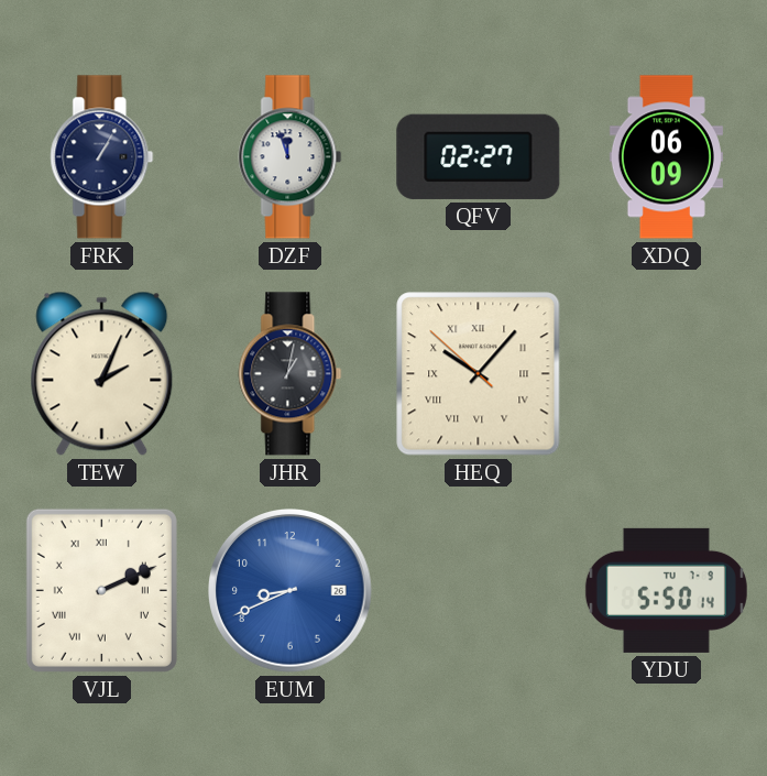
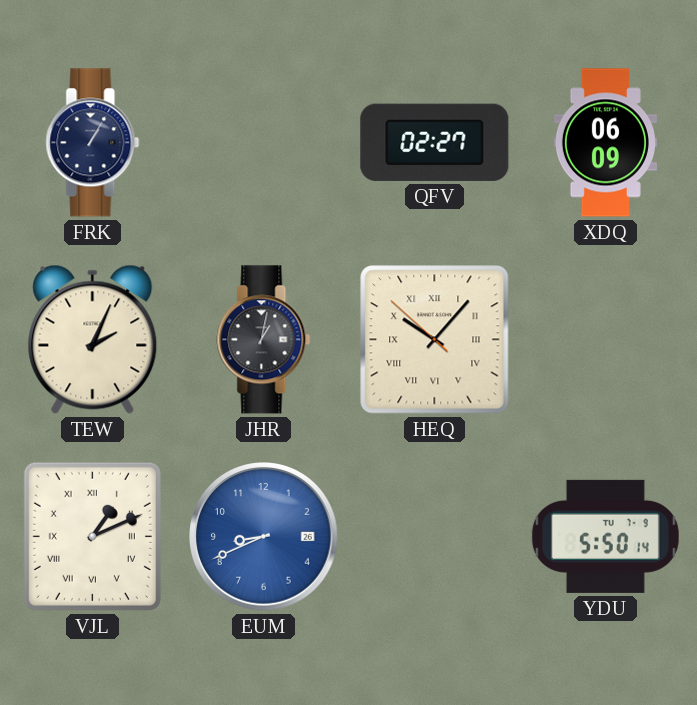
DZF: 11:57 -> none (291, 157)
VJL: 2:11 -> 1:11 (92, 536)
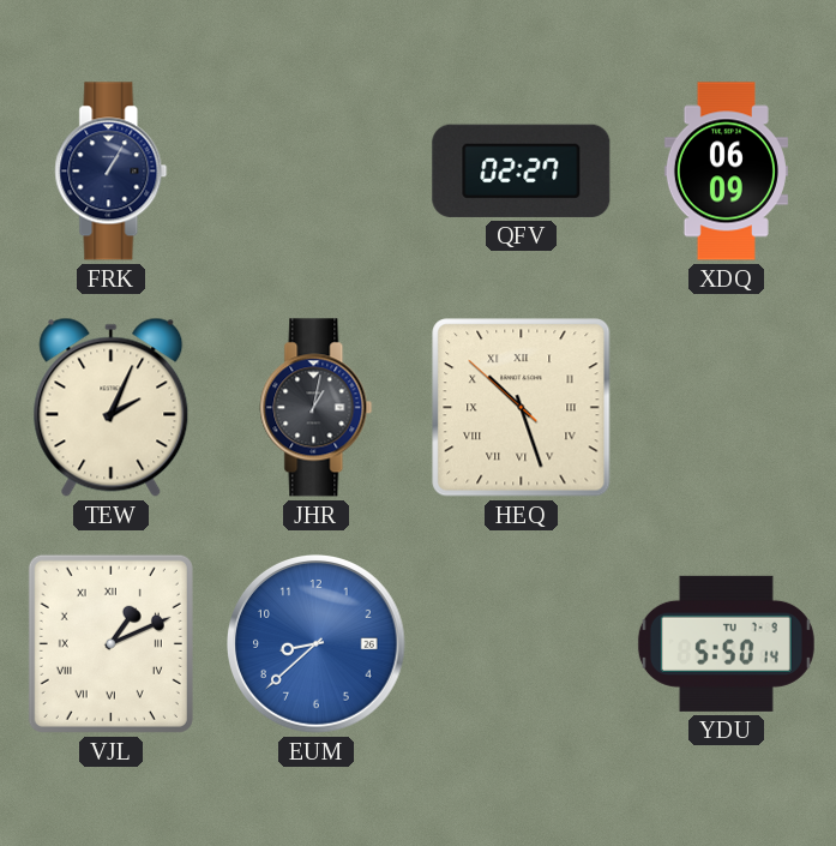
HEQ: 10:06 -> 10:26 (522, 408)
EUM: 8:41 -> 8:38 (317, 644)
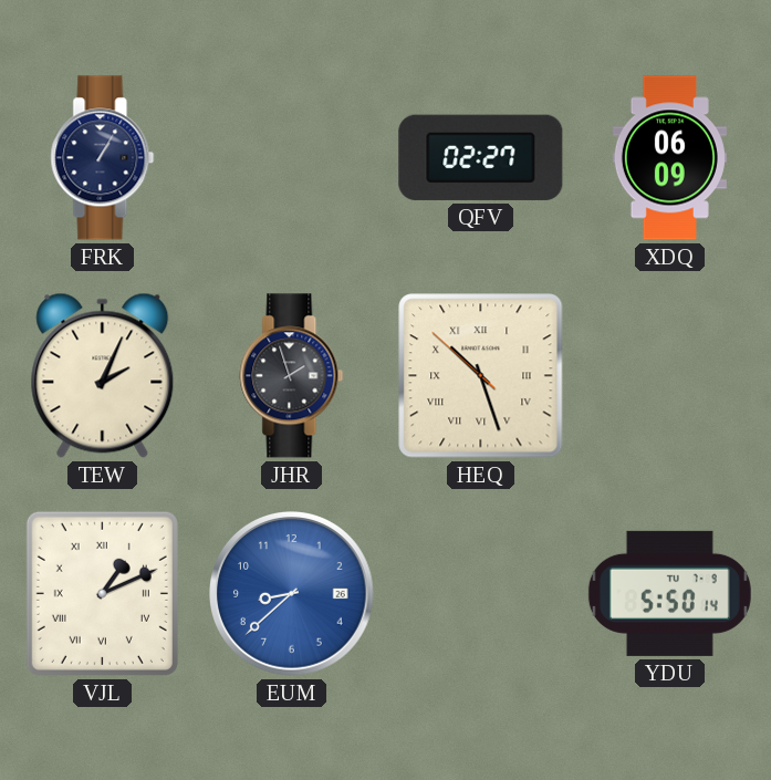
JHR: 1:02 -> 1:57 (292, 376)
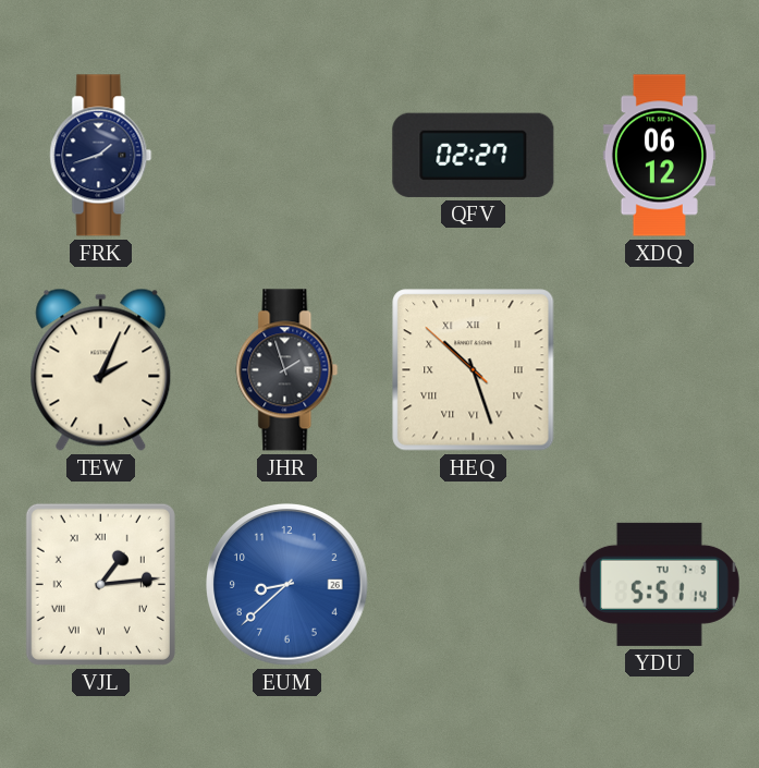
FRK: 1:05 -> 1:42 (101, 156)
XDQ: 06:09 -> 06:12 (659, 156)
VJL: 1:11 -> 1:14 (100, 584)
YDU: 5:50 -> 5:51 (659, 584)
